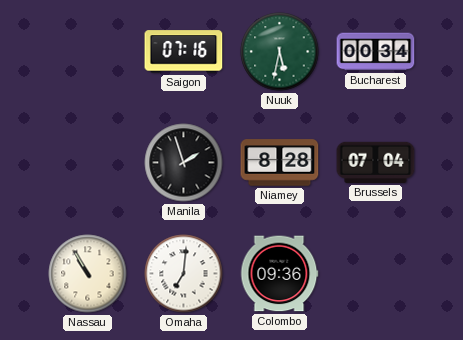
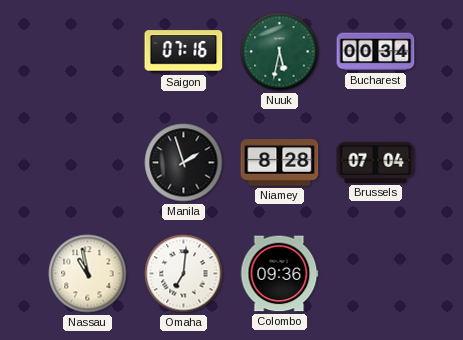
Nassau: 10:55 -> 10:58 (88, 274)
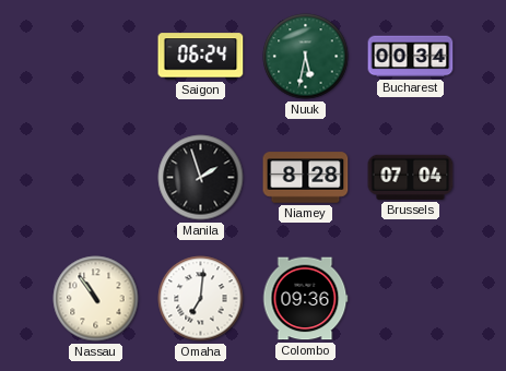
Saigon: 07:16 -> 06:24 (201, 57)
Nassau: 10:58 -> 10:54 (96, 299)
